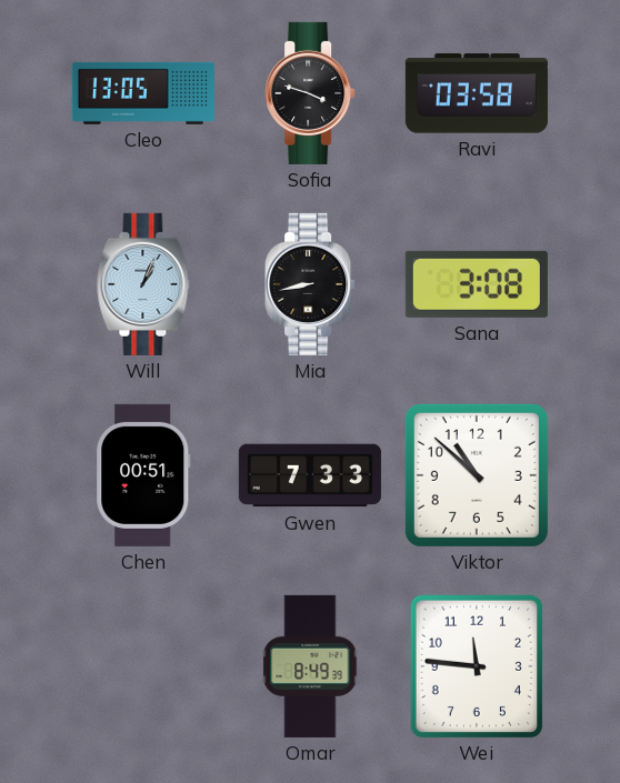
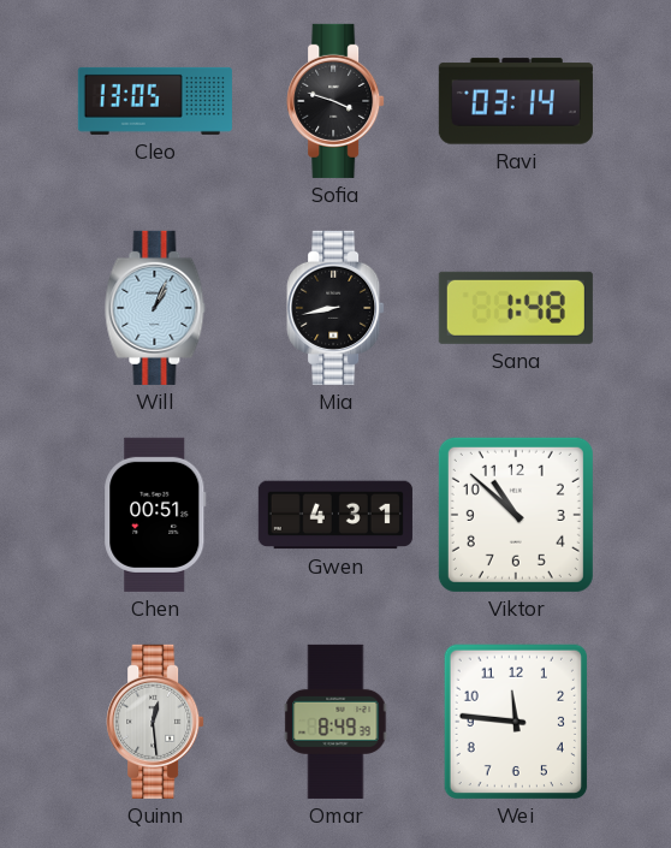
Ravi: 03:58 -> 03:14 (516, 101)
Sana: 3:08 -> 1:48 (516, 308)
Gwen: 7:33 -> 4:31 (335, 515)
Quinn: none -> 12:29 (155, 722)
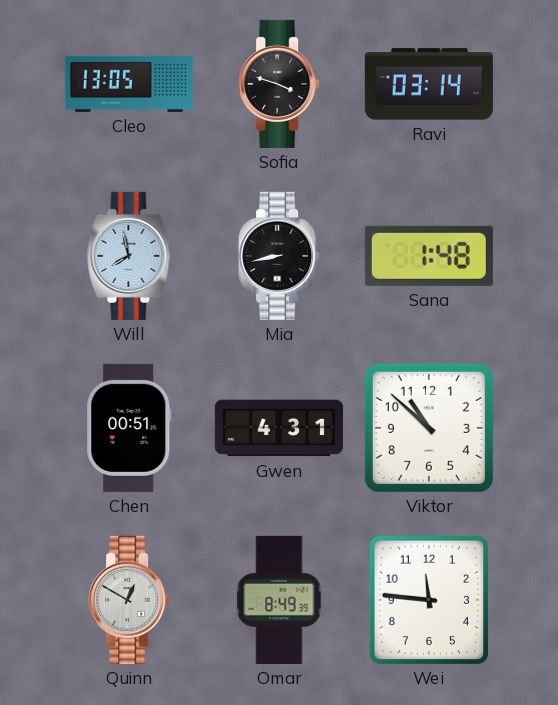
Will: 1:04 -> 7:58 (129, 256)
Quinn: 12:29 -> 12:50 (129, 600)
